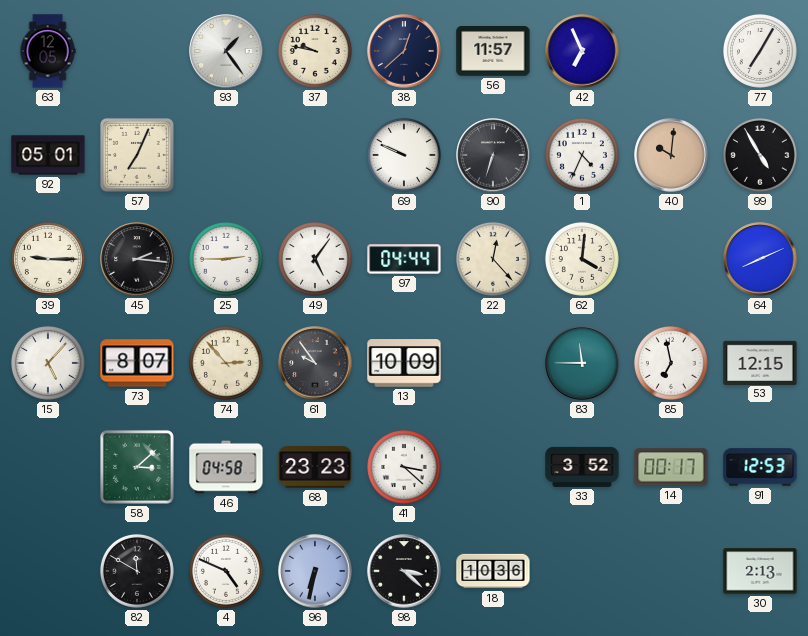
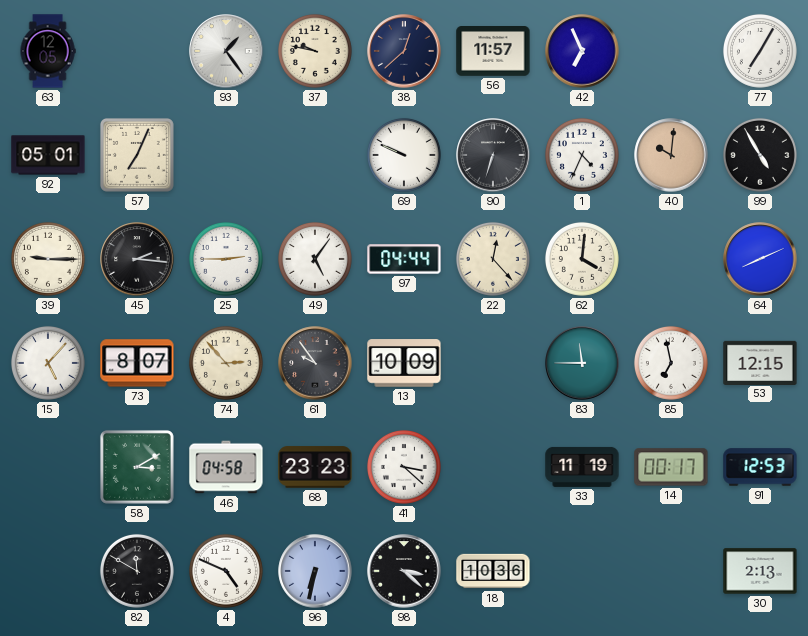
58: 3:08 -> 3:10 (137, 467)
33: 3:52 -> 11:19 (582, 467)
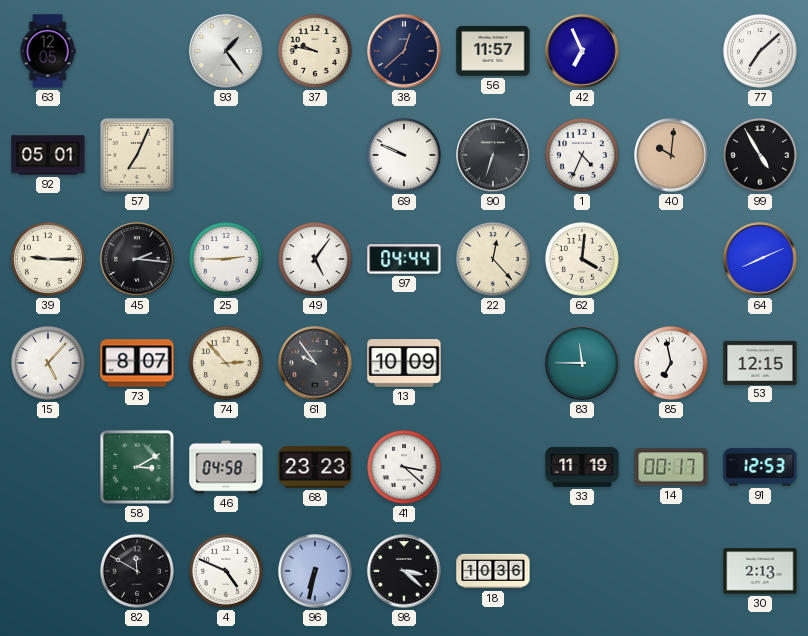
77: 7:05 -> 7:08 (760, 51)
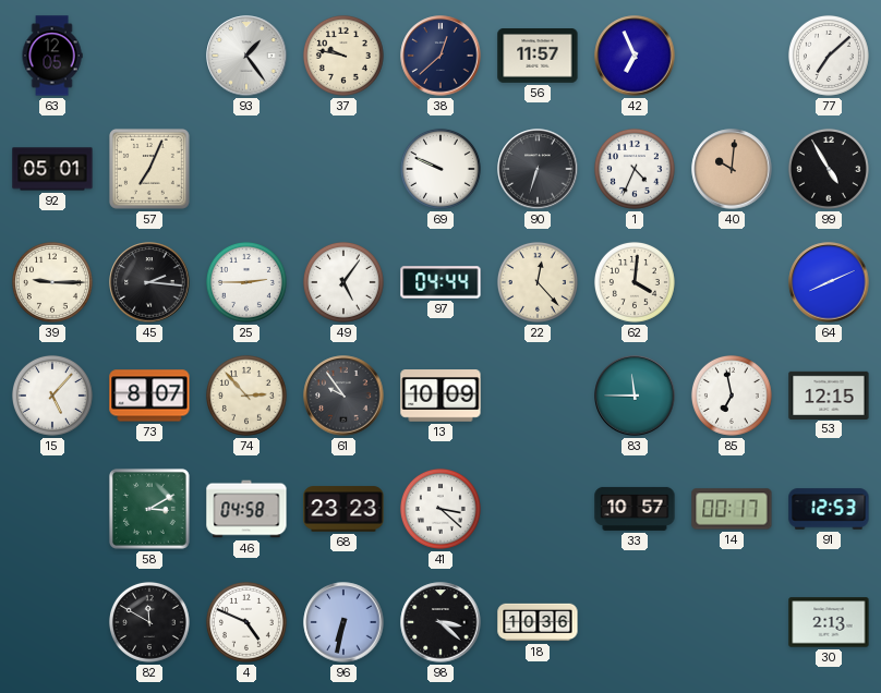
33: 11:19 -> 10:57 (635, 509)
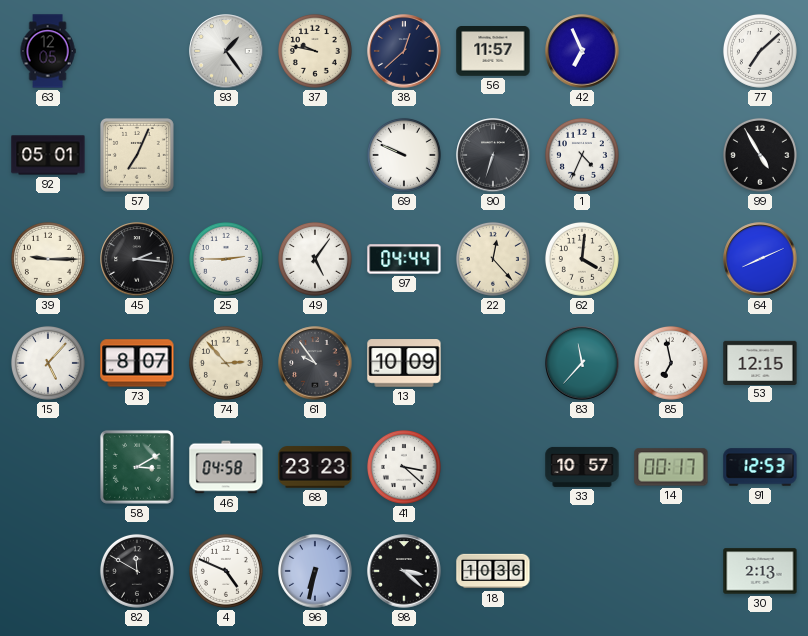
40: 10:01 -> none (732, 169)
83: 11:45 -> 11:37 (582, 363)
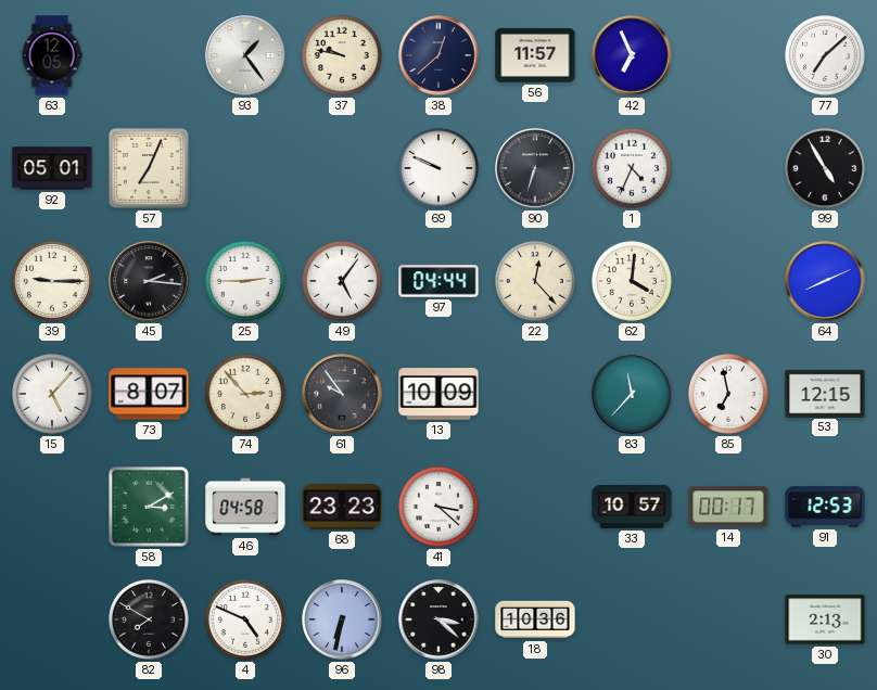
82: 11:50 -> 7:50 (149, 619)
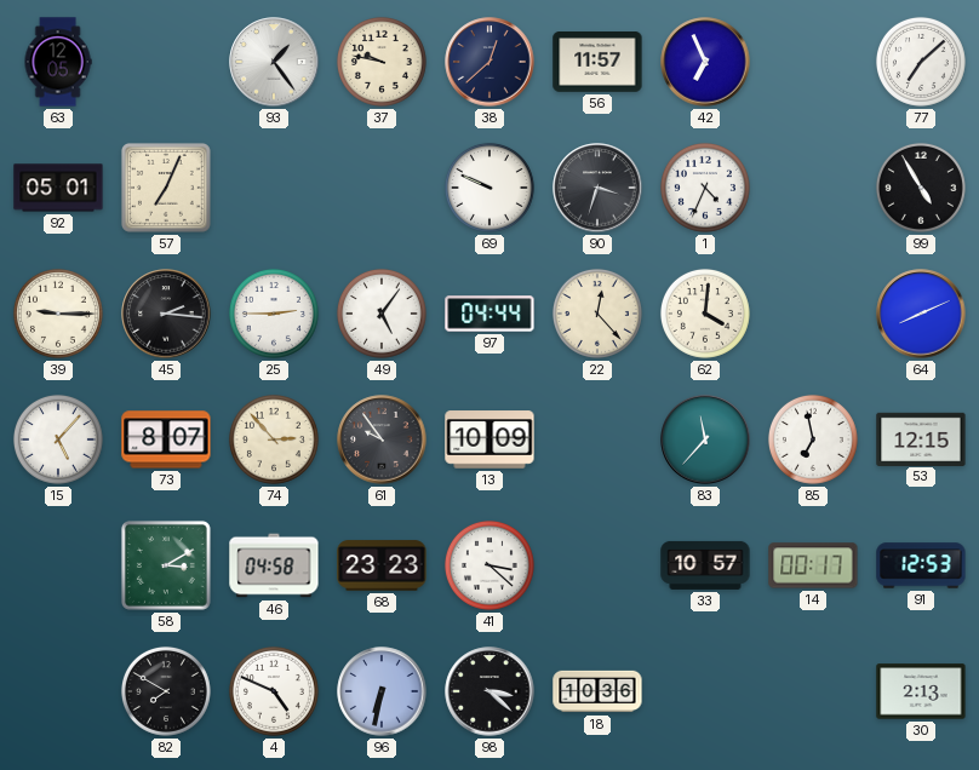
90: 6:33 -> 3:33 (597, 188)
